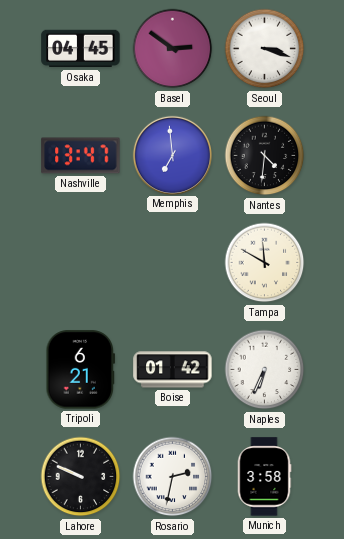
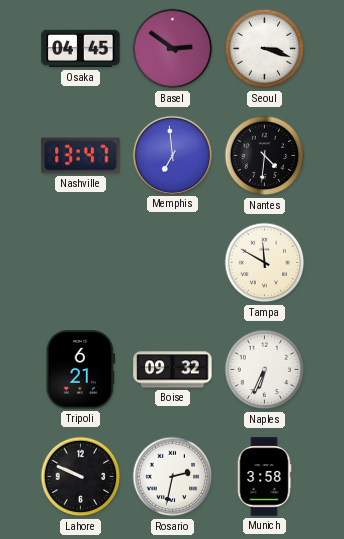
Boise: 01:42 -> 09:32 (173, 370)
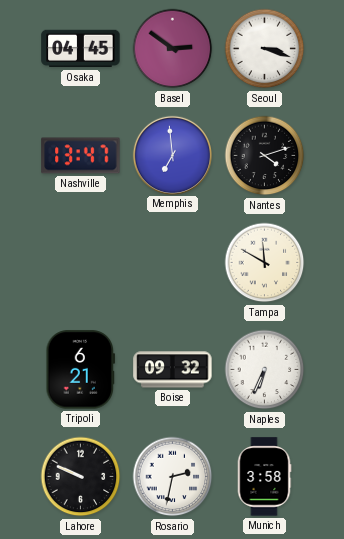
Nantes: 4:31 -> 4:12 (265, 156)
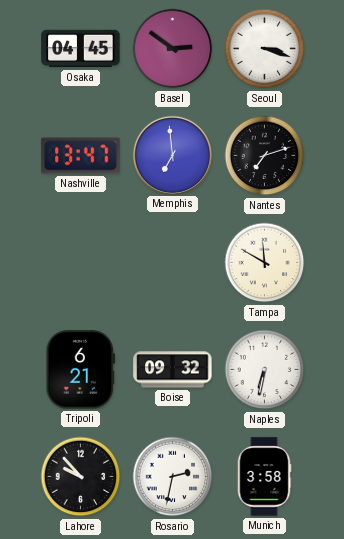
Nantes: 4:12 -> 7:12 (265, 156)
Naples: 6:34 -> 6:32 (265, 370)
Lahore: 9:49 -> 9:53 (81, 477)
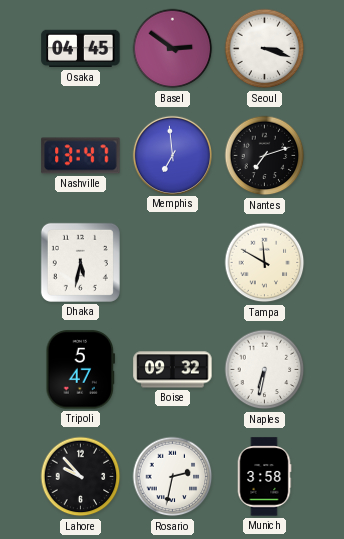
Dhaka: none -> 5:32 (80, 262)
Tripoli: 6:21 -> 5:47 (81, 370)
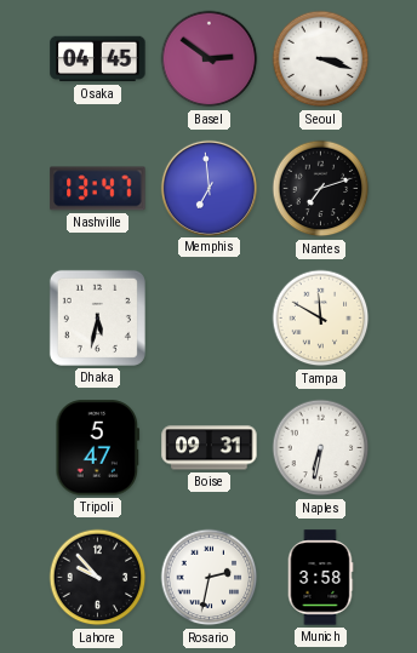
Boise: 09:32 -> 09:31 (210, 448)
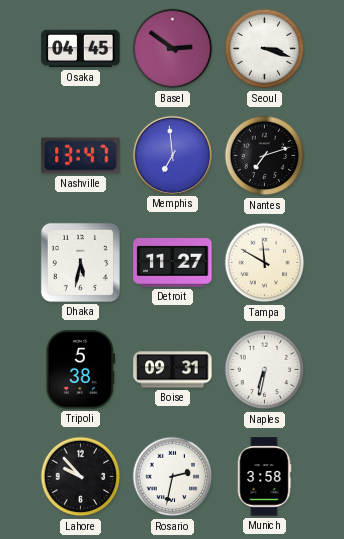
Detroit: none -> 11:27 (173, 263)
Tripoli: 5:47 -> 5:38 (81, 370)
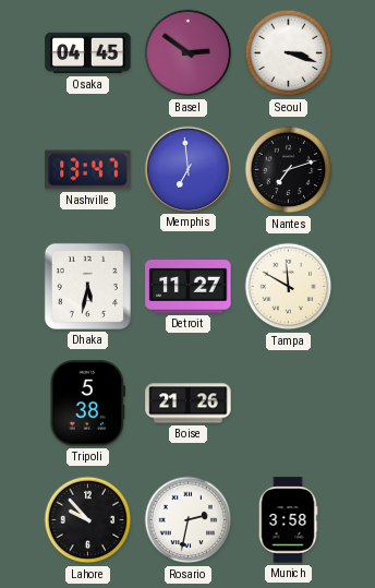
Boise: 09:31 -> 21:26 (189, 404)
Naples: 6:32 -> none (265, 370)
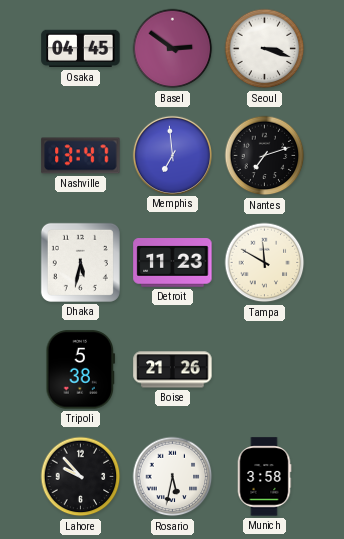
Detroit: 11:27 -> 11:23 (173, 263)
Rosario: 2:32 -> 5:32 (173, 477)
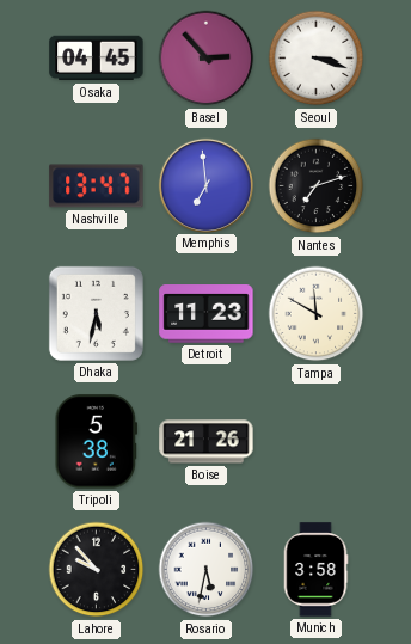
Basel: 2:51 -> 2:53 (207, 59)
